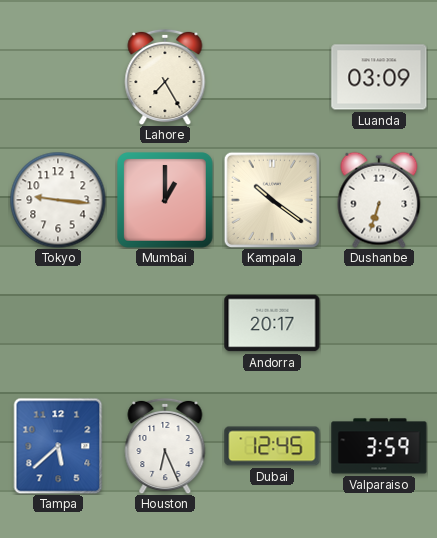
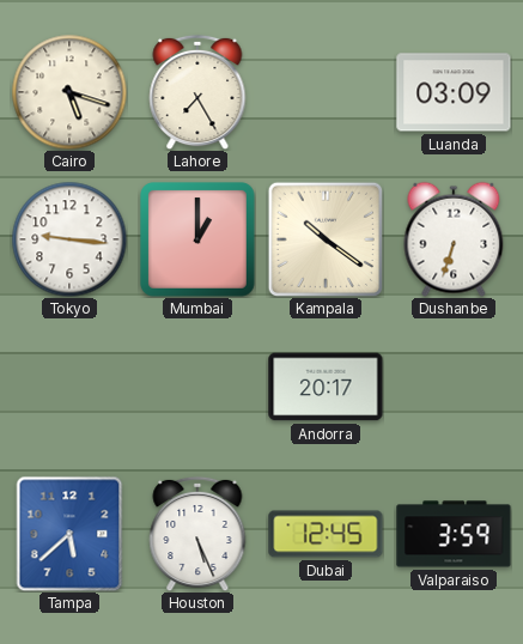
Cairo: none -> 5:18 (69, 92)
Houston: 6:26 -> 5:26 (197, 534)
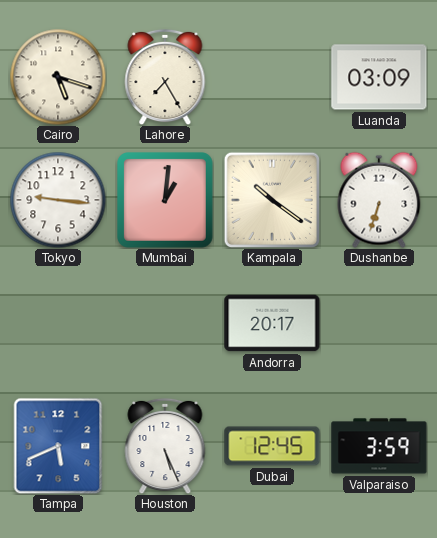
Mumbai: 1:00 -> 1:01 (166, 201)
Tampa: 5:38 -> 5:41 (58, 446)
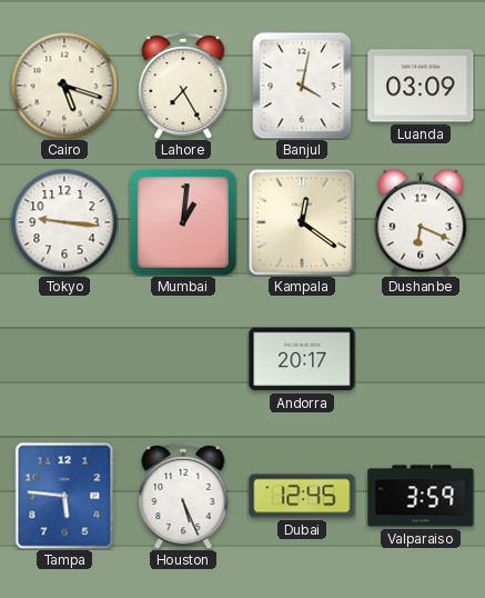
Banjul: none -> 4:02 (302, 86)
Kampala: 10:21 -> 12:21 (301, 221)
Dushanbe: 6:33 -> 6:19 (421, 222)
Tampa: 5:41 -> 5:46 (64, 496)
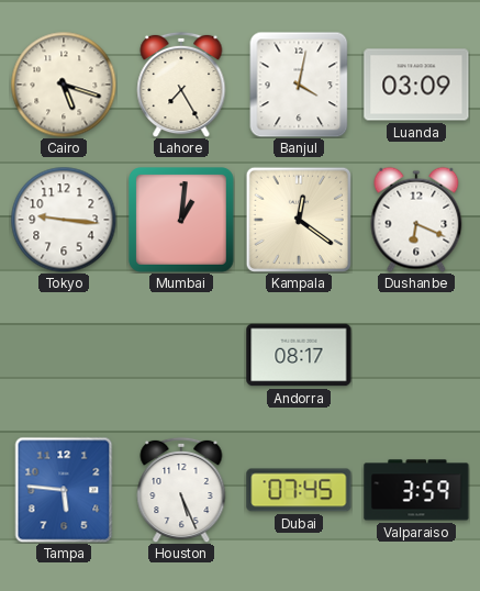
Andorra: 20:17 -> 08:17 (299, 355)
Dubai: 12:45 -> 07:45 (299, 490)
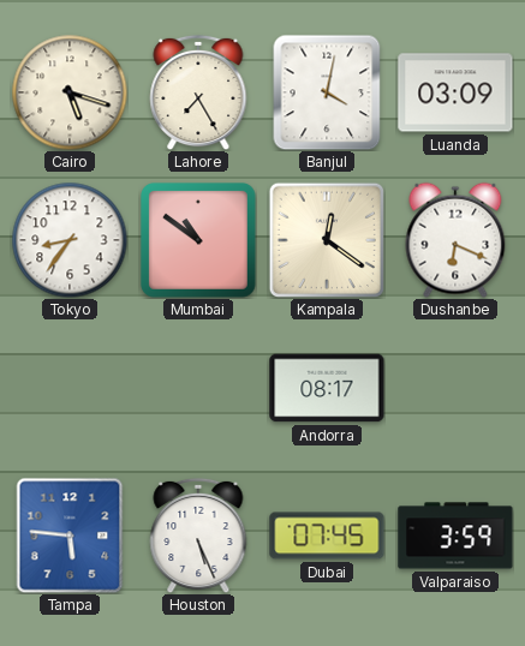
Tokyo: 9:16 -> 8:36 (70, 240)
Mumbai: 1:01 -> 10:51 (199, 241)
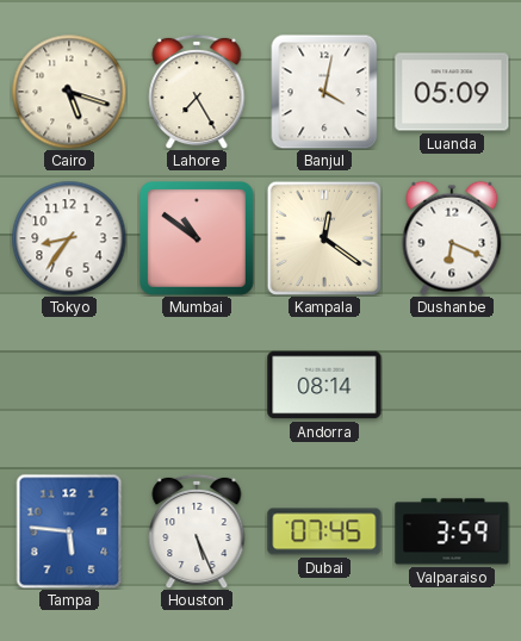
Luanda: 03:09 -> 05:09 (452, 92)
Andorra: 08:17 -> 08:14 (324, 385)
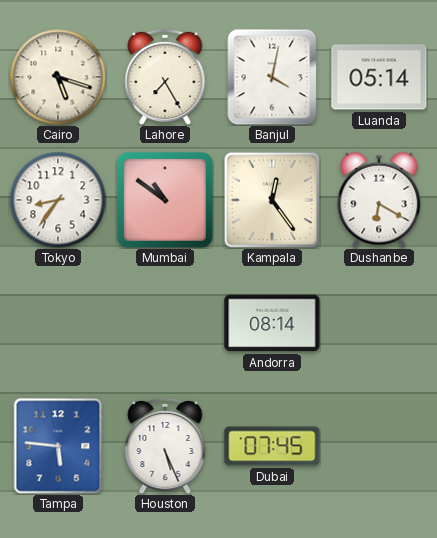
Luanda: 05:09 -> 05:14 (379, 77)
Kampala: 12:21 -> 12:24 (271, 199)
Dushanbe: 6:19 -> 6:20 (379, 200)
Valparaiso: 3:59 -> none (452, 531)
